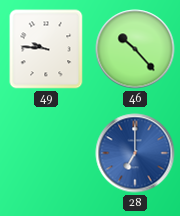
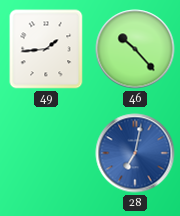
49: 9:46 -> 1:44 (46, 49)
28: 7:00 -> 7:02 (135, 153)
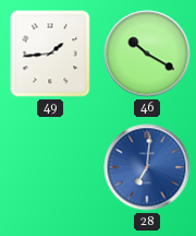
46: 10:23 -> 10:20 (147, 54)
28: 7:02 -> 7:01 (147, 167)
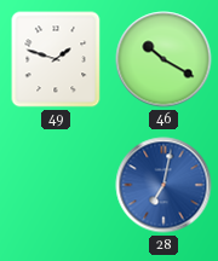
49: 1:44 -> 1:48 (56, 59)
28: 7:01 -> 7:02 (163, 185)
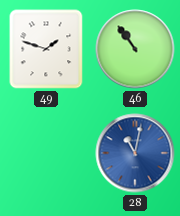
46: 10:20 -> 10:54 (135, 49)
28: 7:02 -> 11:02 (135, 153)
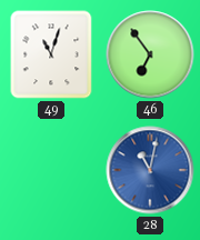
49: 1:48 -> 11:03 (51, 54)
46: 10:54 -> 6:54 (150, 54)
